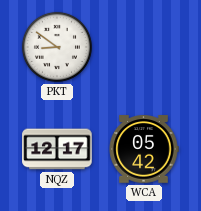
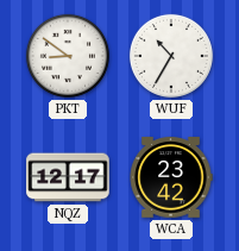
WUF: none -> 10:35 (171, 56)
WCA: 05:42 -> 23:42 (171, 177)
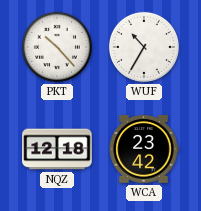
PKT: 8:51 -> 10:23 (57, 47)
NQZ: 12:17 -> 12:18 (57, 149)
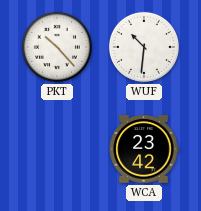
WUF: 10:35 -> 10:31 (144, 47)
NQZ: 12:18 -> none (57, 149)
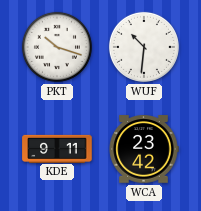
PKT: 10:23 -> 10:18 (57, 47)
KDE: none -> 9:11 (57, 148)
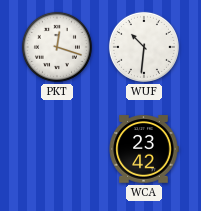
PKT: 10:18 -> 12:18 (57, 47)
KDE: 9:11 -> none (57, 148)
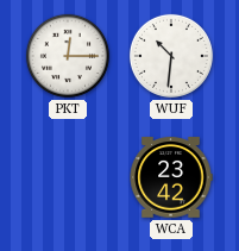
PKT: 12:18 -> 12:15 (68, 56)
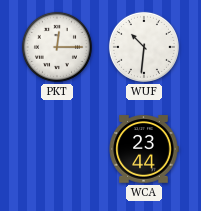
WCA: 23:42 -> 23:44 (144, 149)
